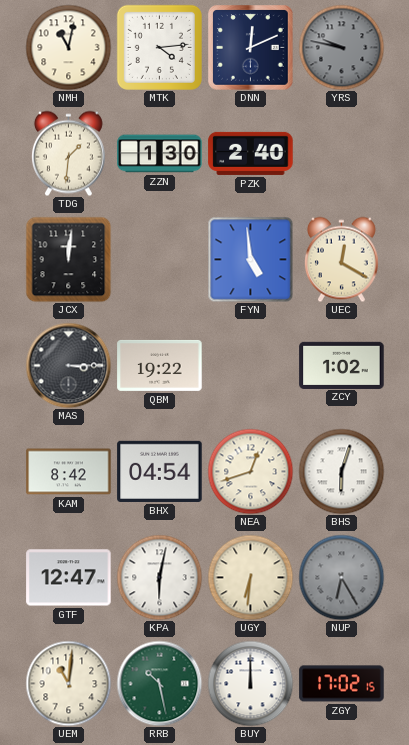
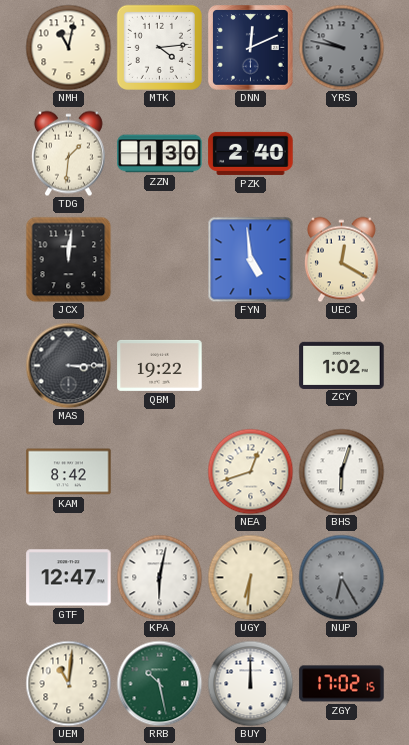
BHX: 04:54 -> none (160, 471)
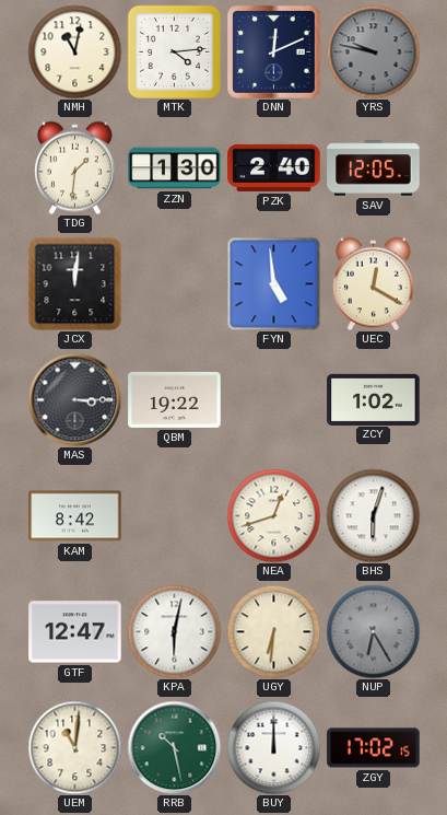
SAV: none -> 12:05 (374, 168)
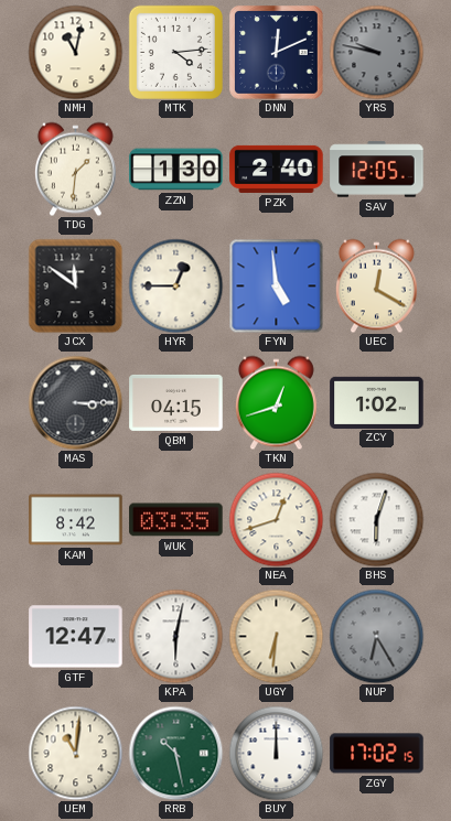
JCX: 12:01 -> 11:51 (75, 285)
HYR: none -> 12:45 (175, 285)
QBM: 19:22 -> 04:15 (176, 402)
TKN: none -> 12:42 (276, 402)
WUK: none -> 03:35 (176, 520)
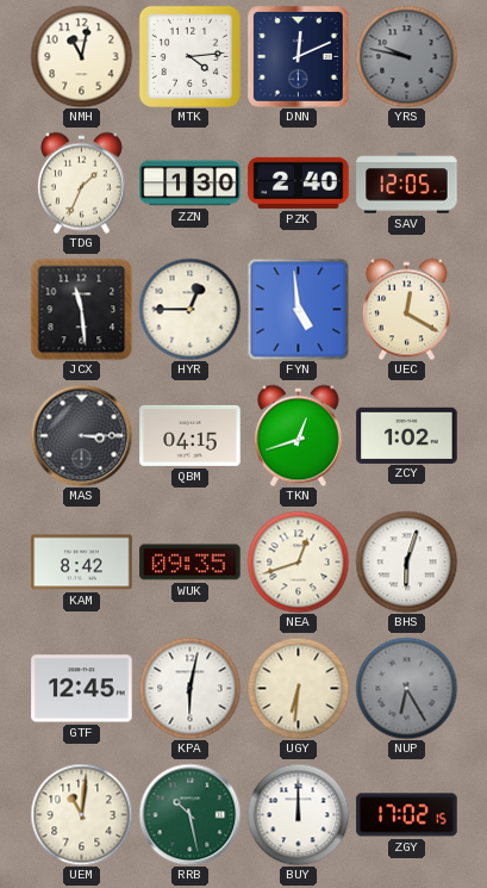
TDG: 1:31 -> 1:34 (81, 182)
JCX: 11:51 -> 11:29 (81, 309)
WUK: 03:35 -> 09:35 (191, 563)
GTF: 12:47 -> 12:45 (82, 689)
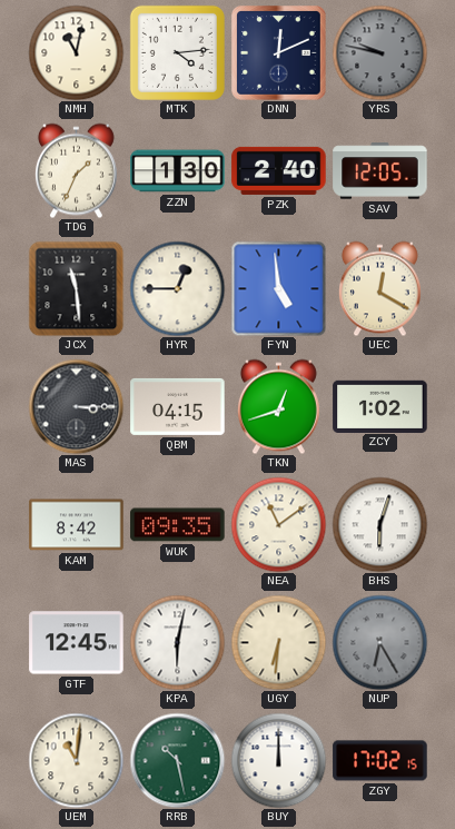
NEA: 12:42 -> 11:09 (278, 524)
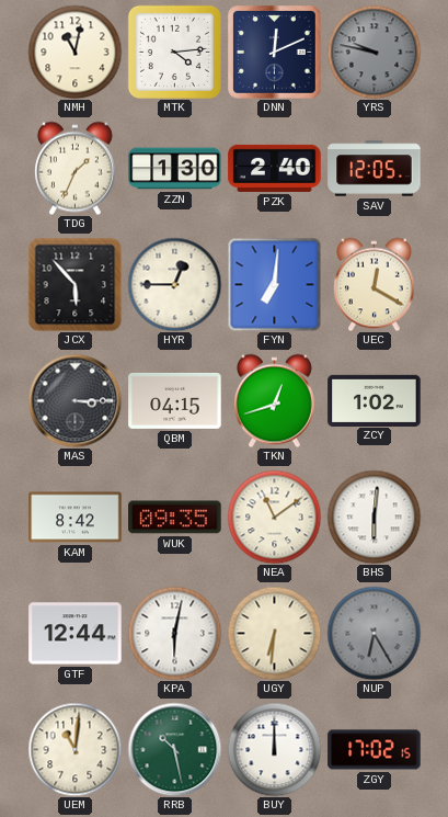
JCX: 11:29 -> 5:53 (74, 284)
FYN: 4:59 -> 7:01 (274, 284)
BHS: 6:03 -> 6:01 (374, 517)
GTF: 12:45 -> 12:44 (76, 634)
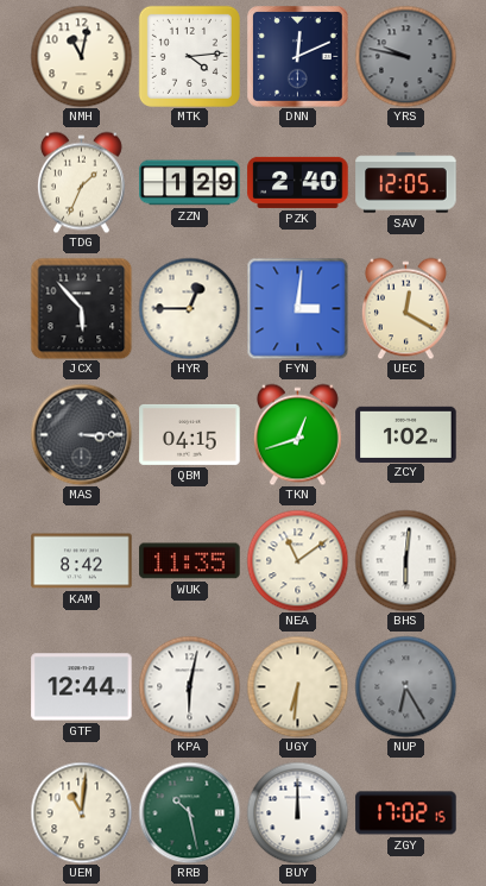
ZZN: 1:30 -> 1:29 (190, 183)
FYN: 7:01 -> 3:01 (297, 308)
WUK: 09:35 -> 11:35 (190, 561)
